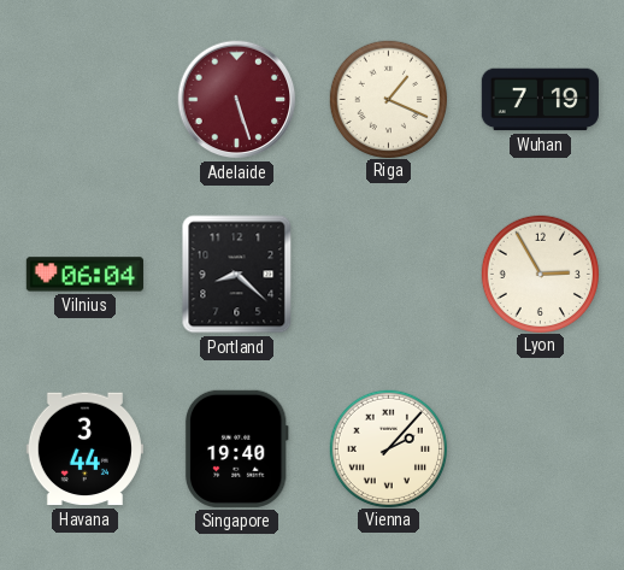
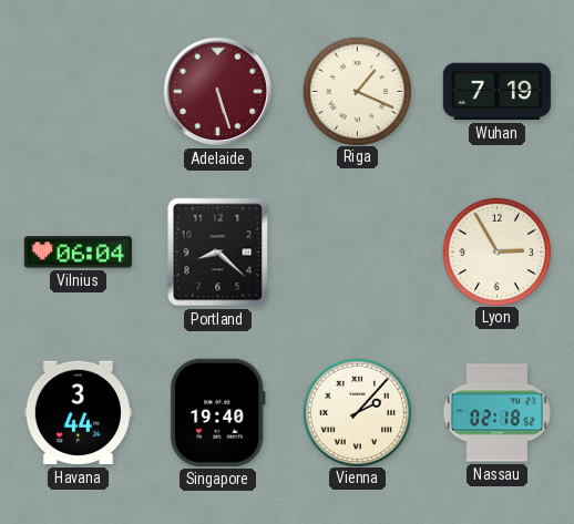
Nassau: none -> 02:18 (496, 413)
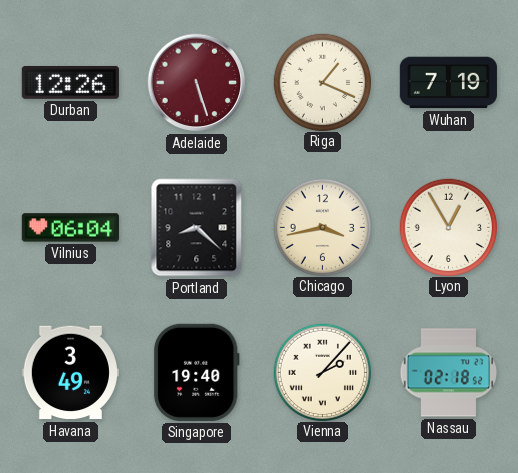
Durban: none -> 12:26 (70, 82)
Chicago: none -> 3:43 (322, 227)
Lyon: 2:55 -> 12:55 (448, 227)
Havana: 3:44 -> 3:49 (70, 373)
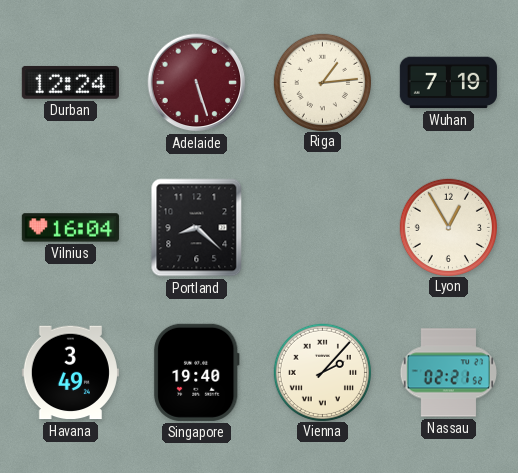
Durban: 12:26 -> 12:24 (70, 82)
Riga: 1:19 -> 1:14 (322, 82)
Vilnius: 06:04 -> 16:04 (70, 228)
Chicago: 3:43 -> none (322, 227)
Nassau: 02:18 -> 02:21 (448, 373)
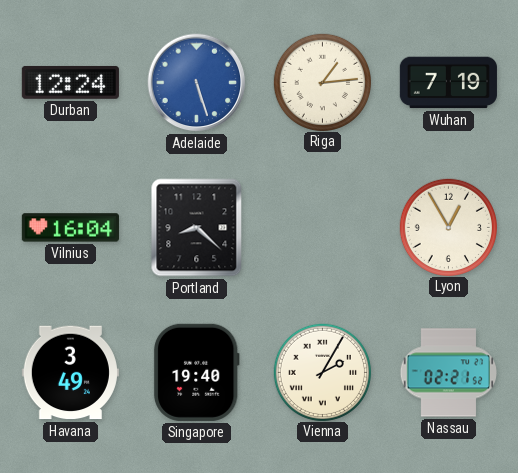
Adelaide dial: burgundy -> blue (197, 83)
Vienna: 2:07 -> 2:05 (322, 372)
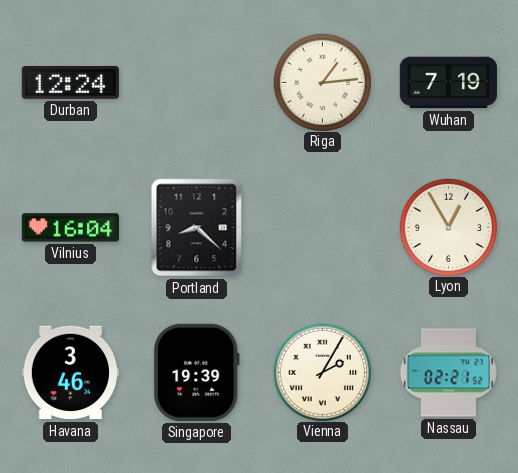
Adelaide: 5:27 -> none (197, 83)
Havana: 3:49 -> 3:46 (70, 373)
Singapore: 19:40 -> 19:39 (196, 372)
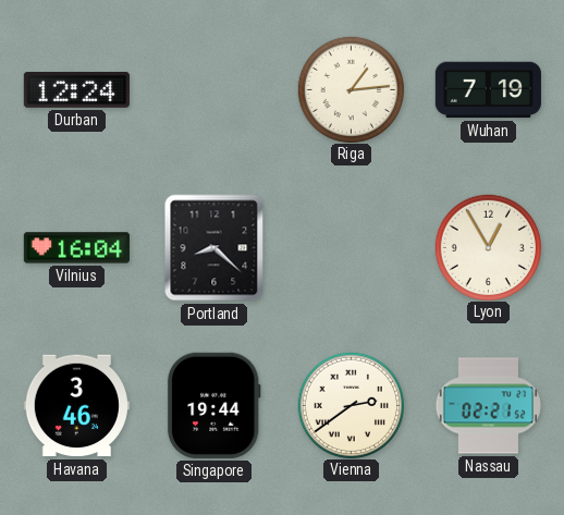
Singapore: 19:39 -> 19:44 (213, 405)
Vienna: 2:05 -> 2:39 (351, 405)
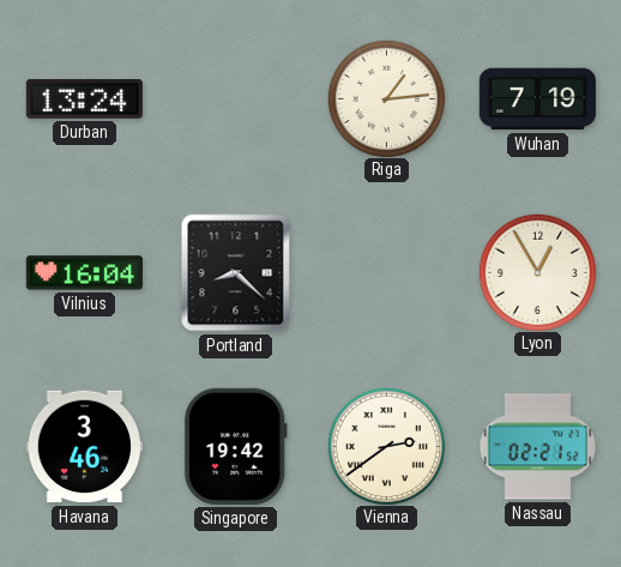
Durban: 12:24 -> 13:24 (84, 98)
Singapore: 19:44 -> 19:42 (235, 446)
